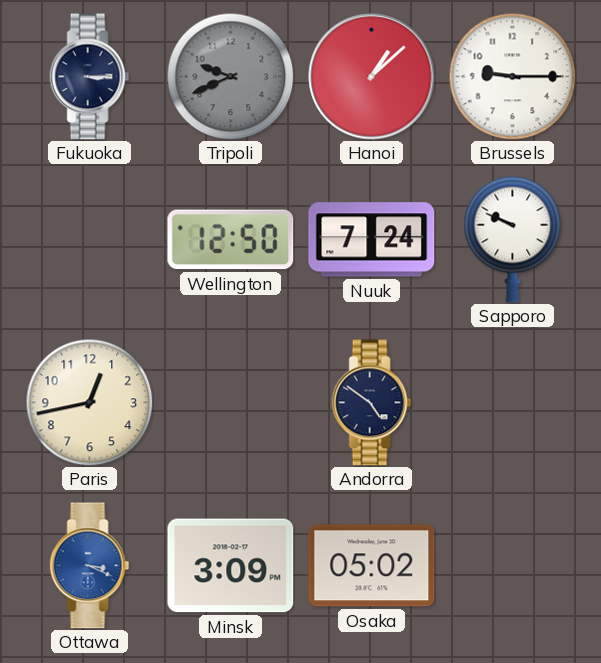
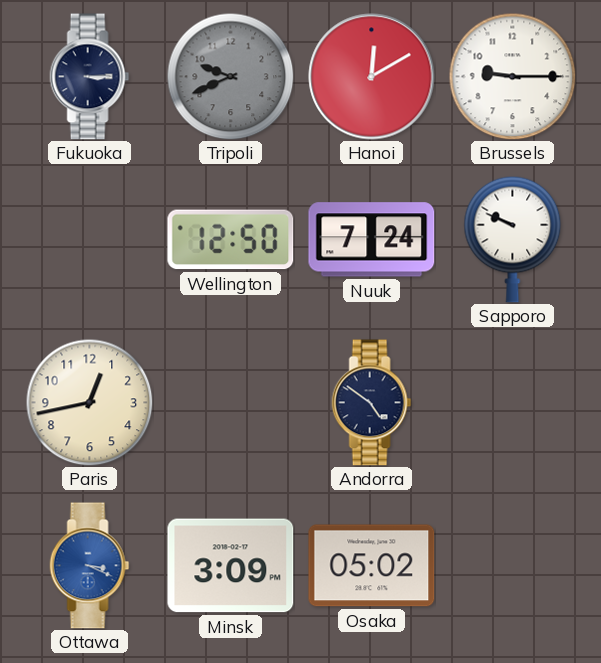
Hanoi: 1:08 -> 12:10 (372, 77)
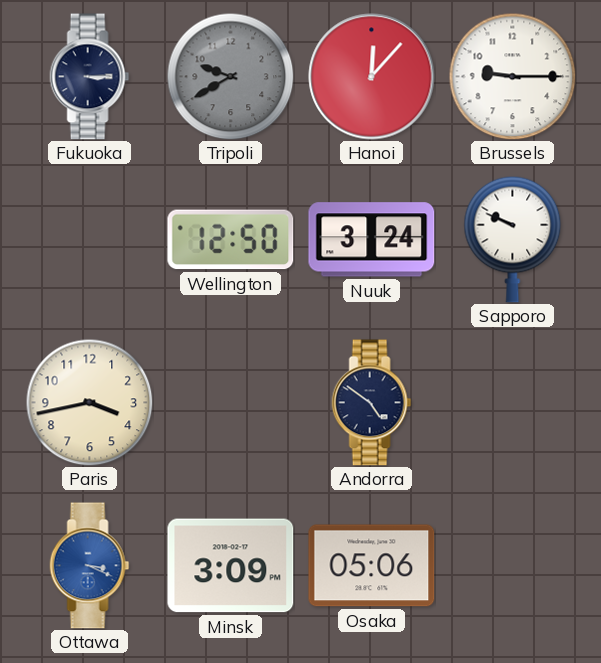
Tripoli: 9:41 -> 9:40 (230, 76)
Hanoi: 12:10 -> 12:07 (372, 77)
Nuuk: 7:24 -> 3:24 (372, 240)
Paris: 12:43 -> 3:43 (89, 402)
Osaka: 05:02 -> 05:06 (372, 566)
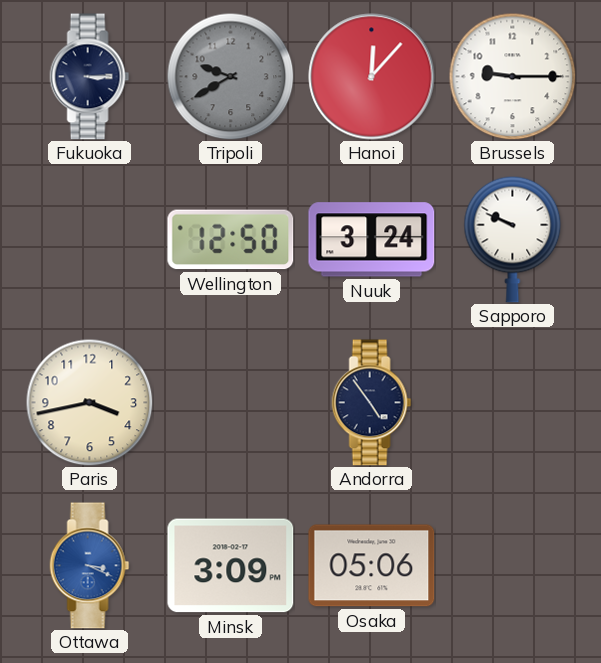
Andorra: 4:51 -> 4:54 (372, 403)
